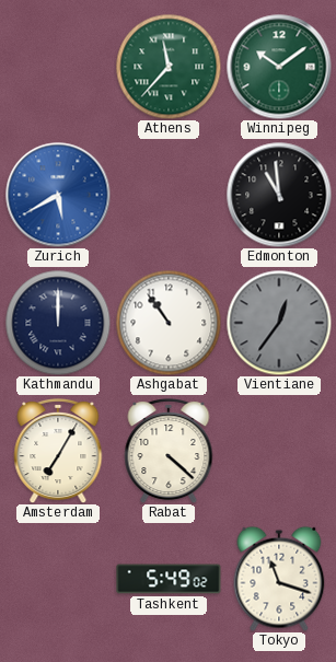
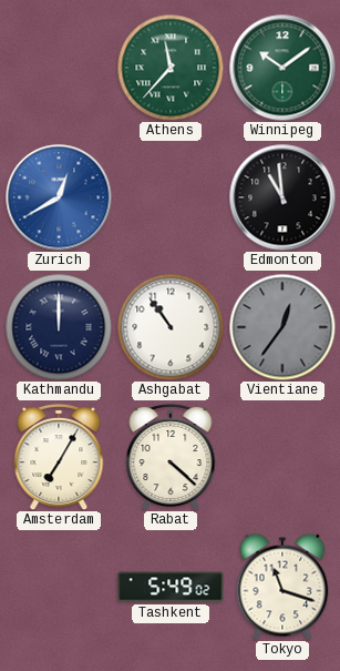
Zurich: 5:40 -> 12:40 (59, 197)
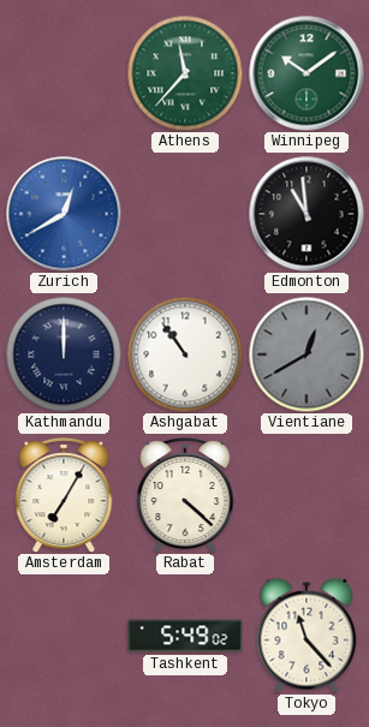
Vientiane: 12:36 -> 12:40 (306, 354)
Tokyo: 11:18 -> 11:23 (306, 636)
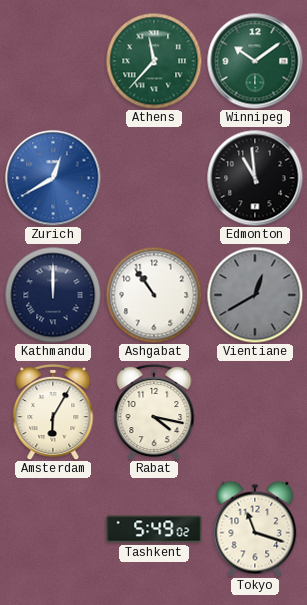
Amsterdam: 7:05 -> 6:05 (53, 412)
Rabat: 4:22 -> 4:17 (154, 412)
Tokyo: 11:23 -> 11:18 (255, 529)
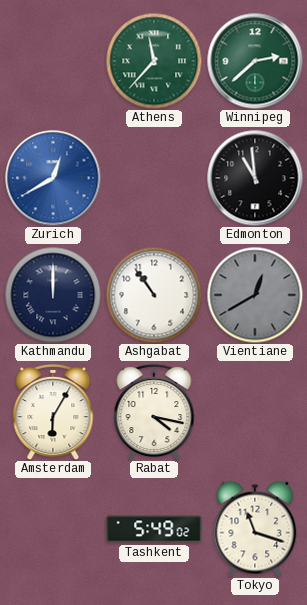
Winnipeg: 10:09 -> 2:38 (255, 61)
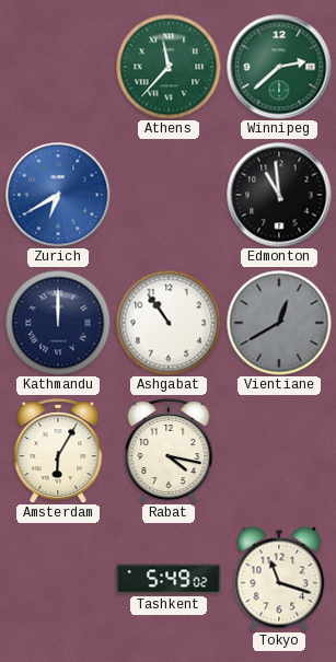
Zurich: 12:40 -> 6:40 (58, 195)
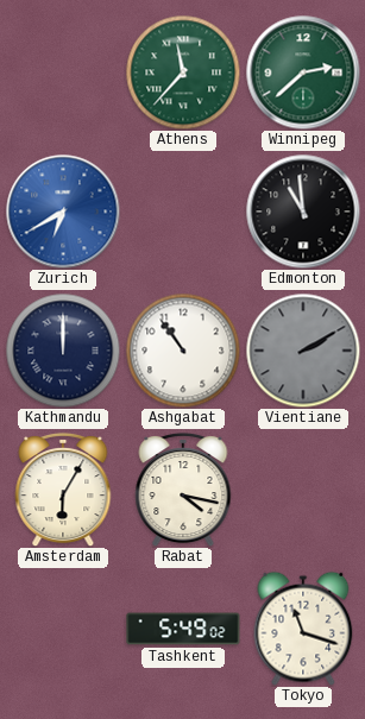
Vientiane: 12:40 -> 2:10 (303, 351)
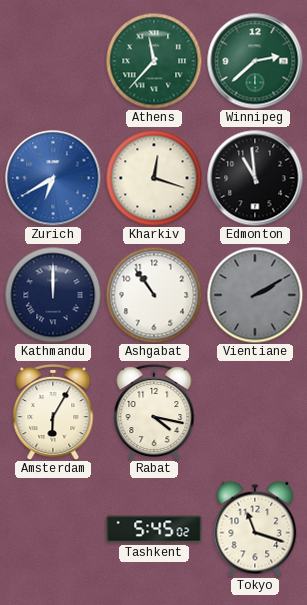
Kharkiv: none -> 12:18 (154, 178)
Tashkent: 5:49 -> 5:45 (154, 529)
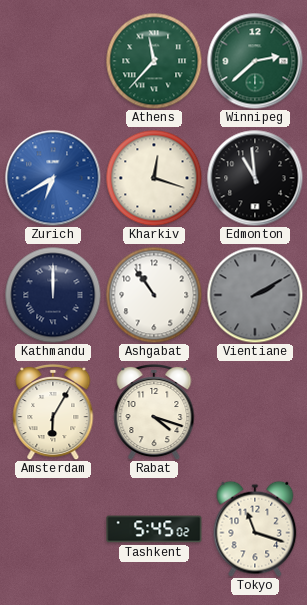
Rabat: 4:17 -> 4:18 (154, 412)
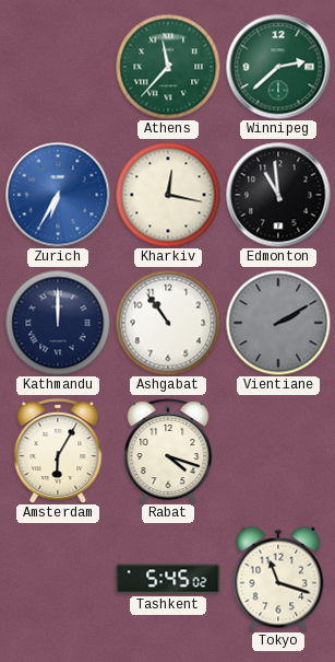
Zurich: 6:40 -> 6:35 (58, 195)
Kharkiv: 12:18 -> 12:17 (168, 195)
